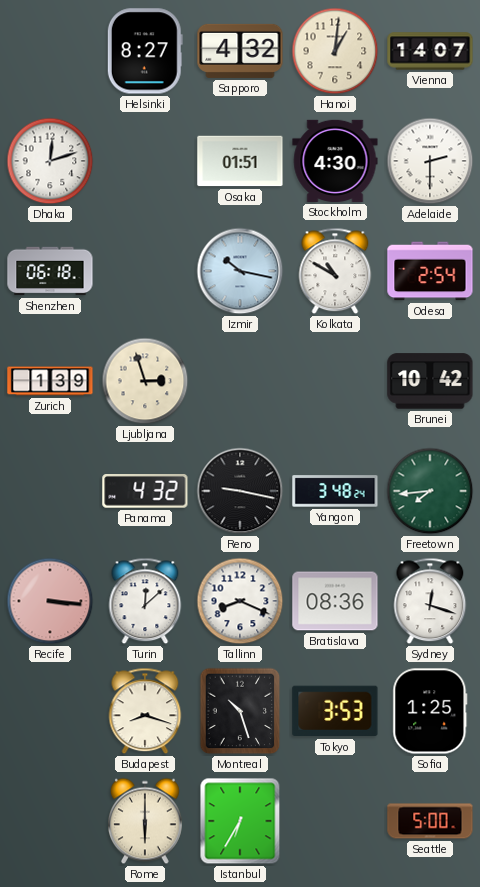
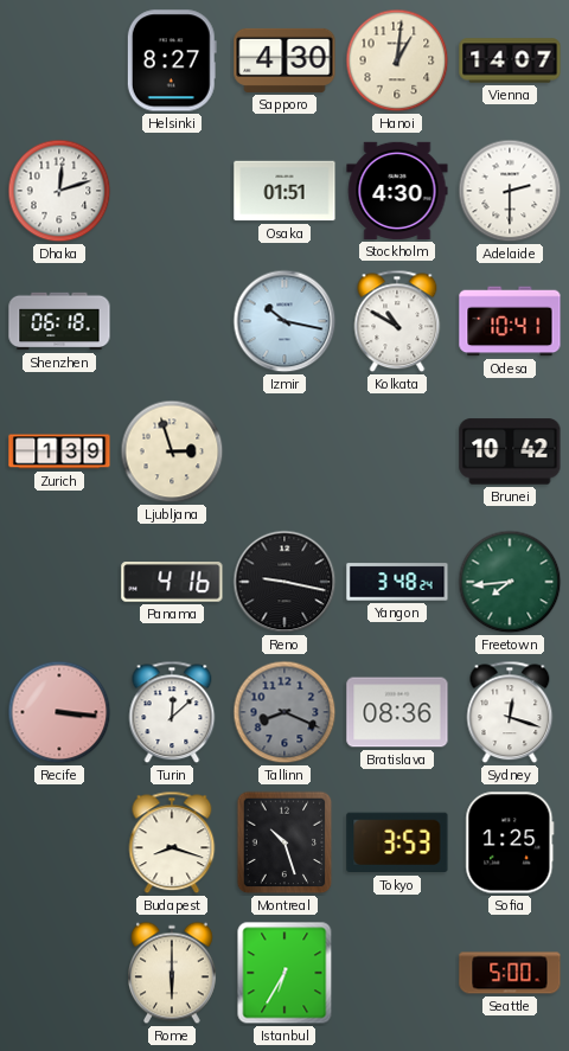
Sapporo: 4:32 -> 4:30 (284, 60)
Odesa: 2:54 -> 10:41 (510, 321)
Panama: 4:32 -> 4:16 (172, 582)
Tallinn dial: white -> grey (284, 712)
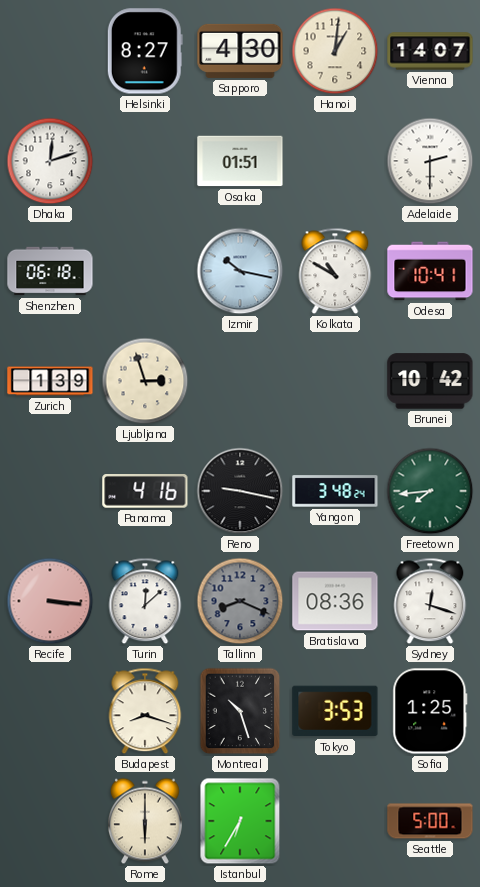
Stockholm: 4:30 -> none (397, 191)
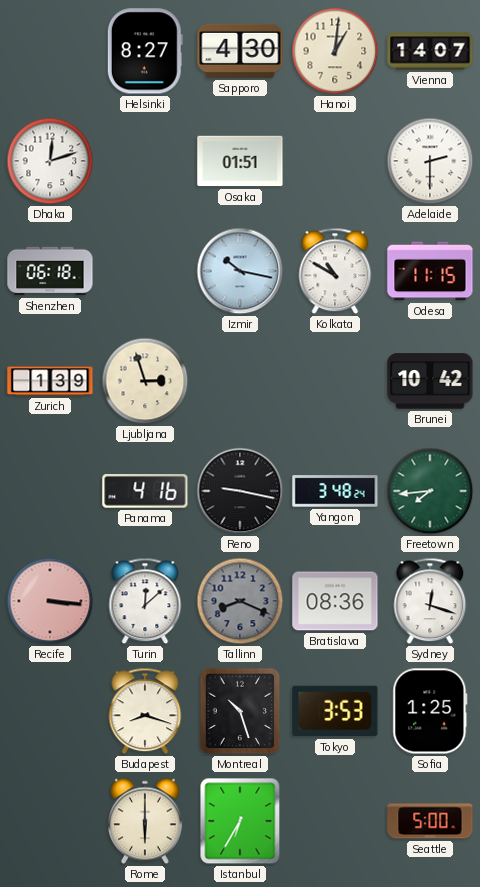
Odesa: 10:41 -> 11:15 (430, 271)
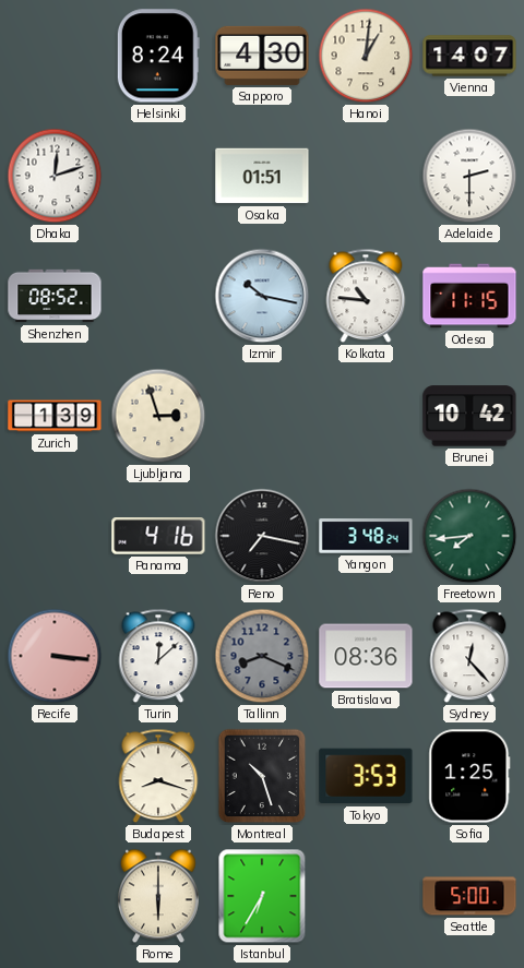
Helsinki: 8:27 -> 8:24 (158, 56)
Shenzhen: 06:18 -> 08:52 (55, 296)
Kolkata: 10:50 -> 10:46 (366, 296)
Reno: 9:17 -> 7:17 (262, 536)
Sydney: 12:18 -> 12:23 (469, 656)
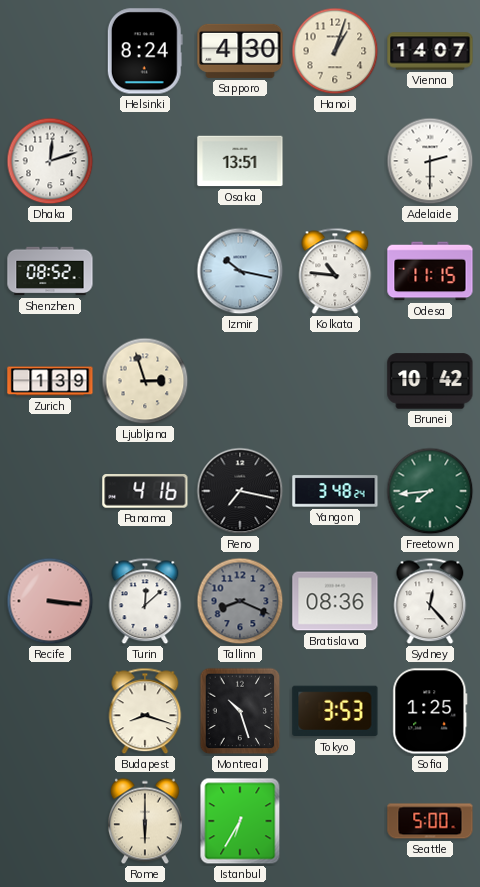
Hanoi: 1:01 -> 1:03 (335, 51)
Osaka: 01:51 -> 13:51 (240, 161)
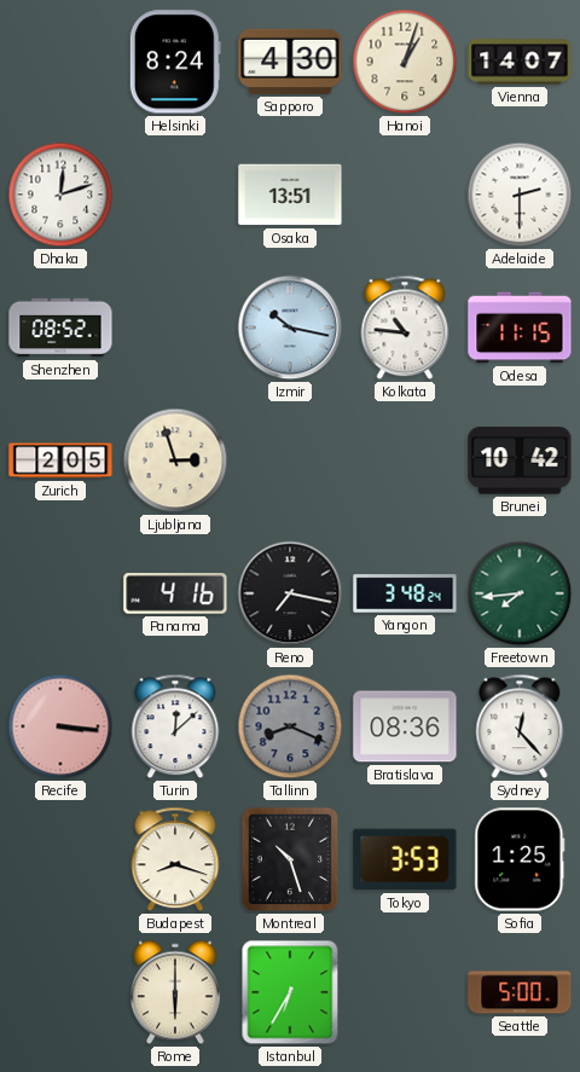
Zurich: 1:39 -> 2:05 (60, 460)
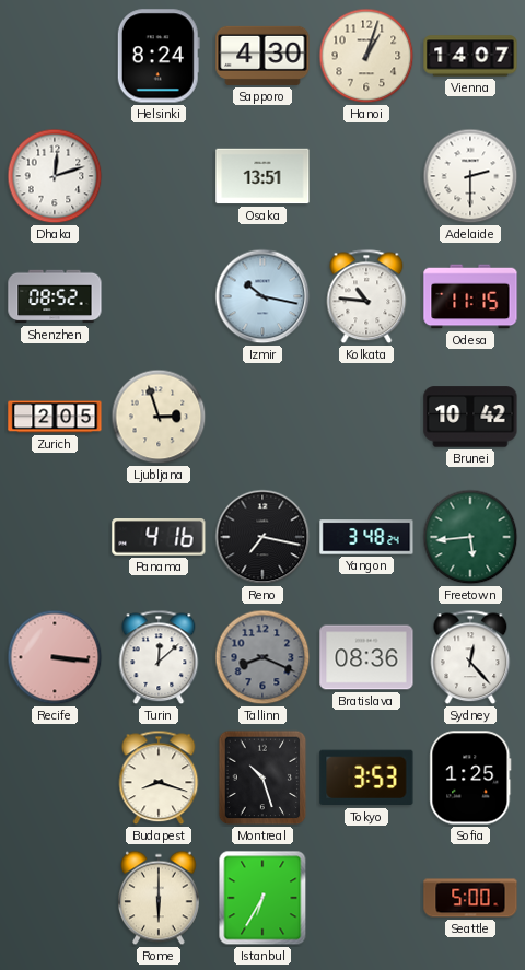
Freetown: 7:44 -> 5:44 (470, 537)
